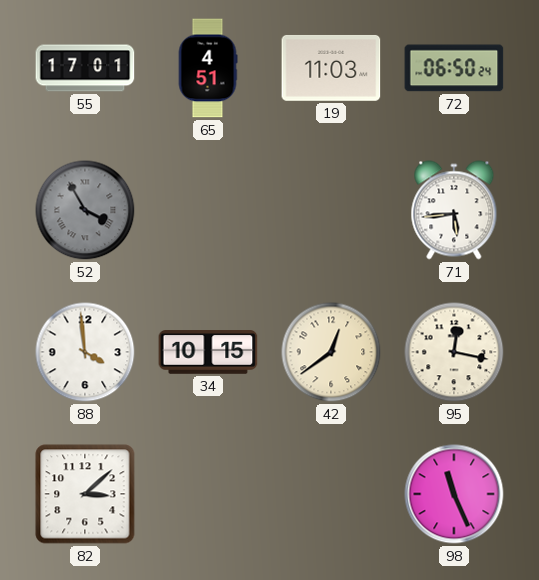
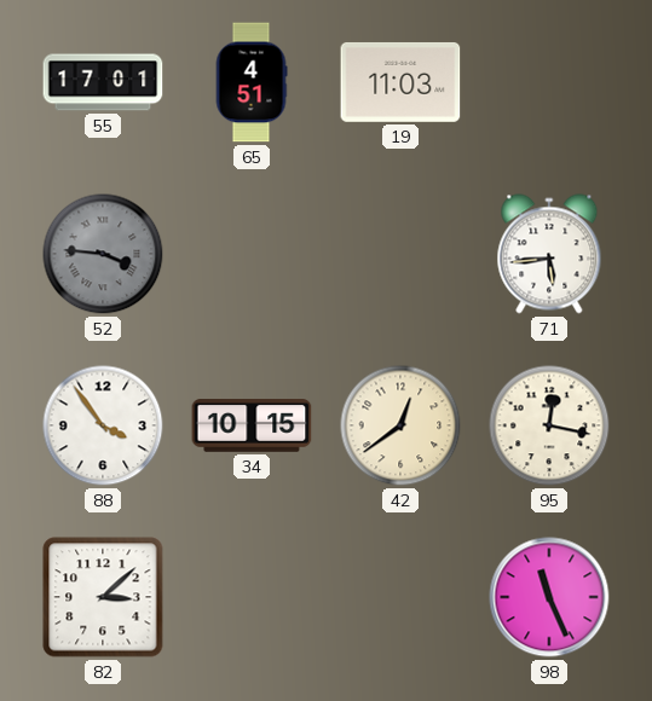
72: 06:50 -> none (454, 68)
52: 3:55 -> 3:46 (103, 254)
88: 3:59 -> 3:54 (103, 425)
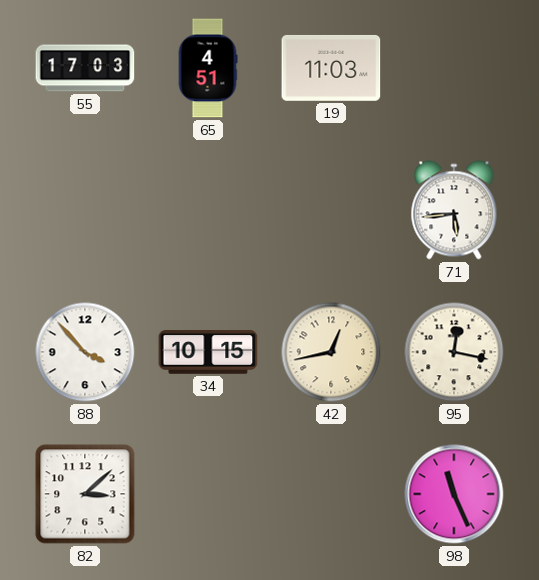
55: 17:01 -> 17:03 (85, 68)
52: 3:46 -> none (103, 254)
88: 3:54 -> 3:53 (85, 352)
42: 12:39 -> 12:43 (331, 352)
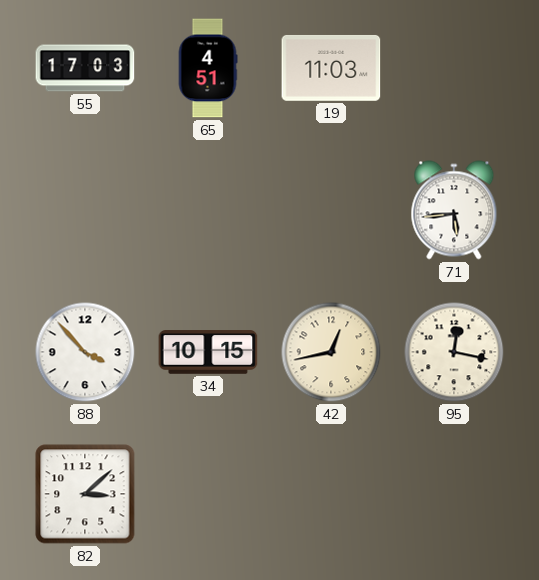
98: 11:26 -> none (454, 494)
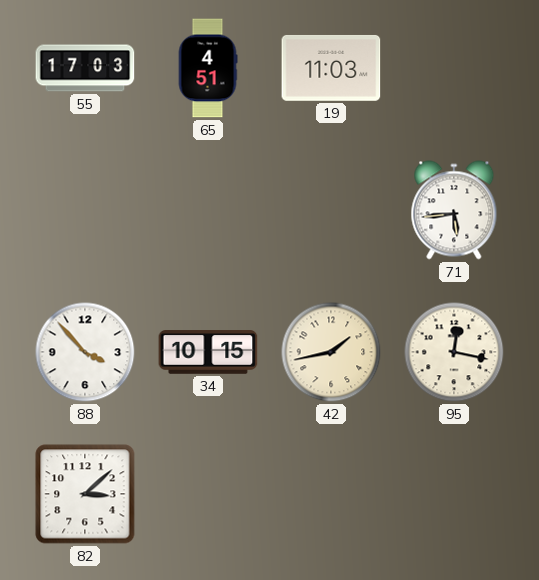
42: 12:43 -> 1:43 (331, 352)
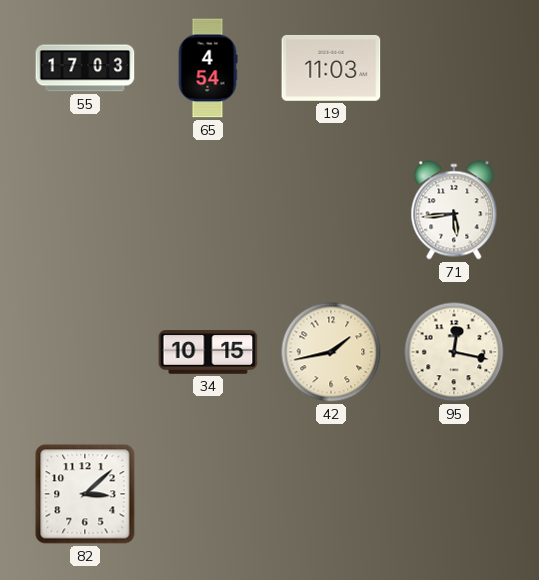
65: 4:51 -> 4:54 (208, 68)
88: 3:53 -> none (85, 352)
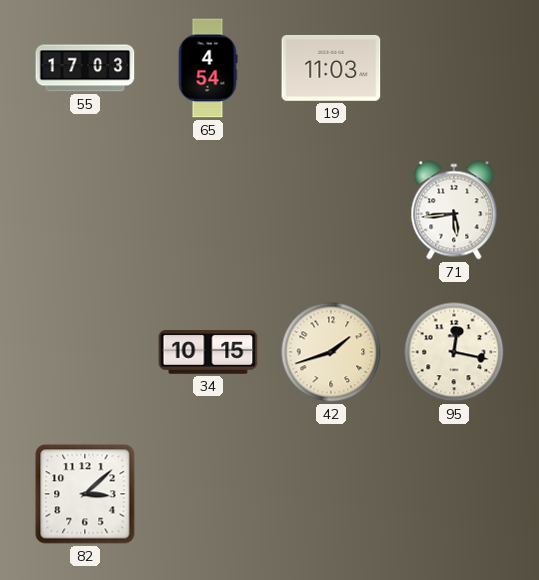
42: 1:43 -> 1:42 (331, 352)
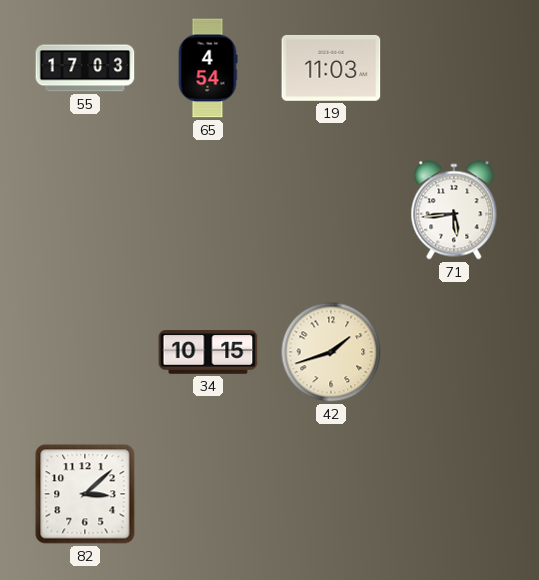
95: 12:17 -> none (454, 352)
